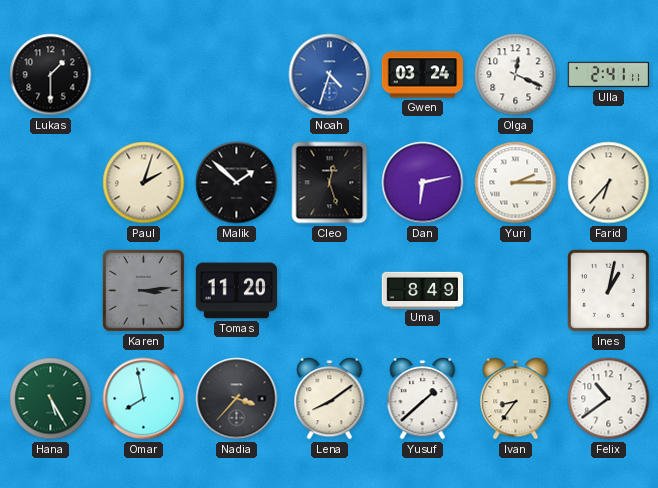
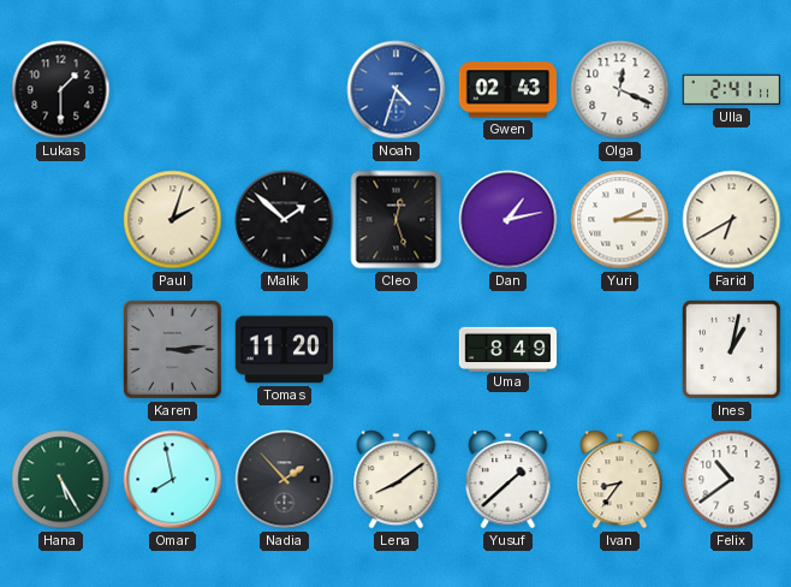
Gwen: 03:24 -> 02:43 (507, 90)
Dan: 6:13 -> 1:13 (508, 220)
Farid: 6:37 -> 6:40 (732, 220)
Nadia: 3:37 -> 1:53 (285, 480)
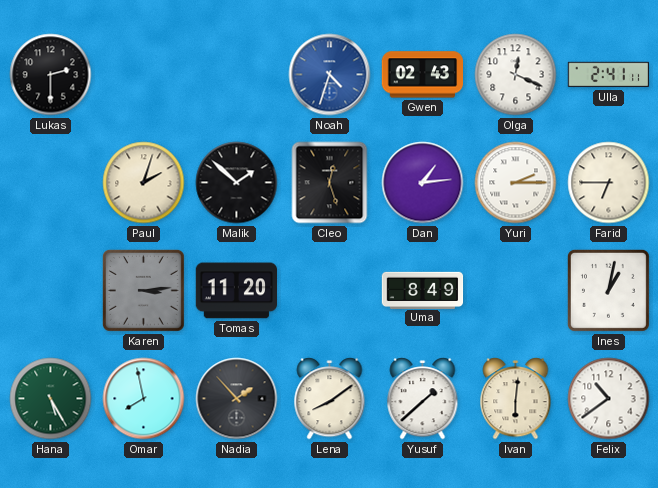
Lukas: 1:30 -> 2:30 (51, 75)
Dan: 1:13 -> 1:14 (423, 183)
Farid: 6:40 -> 6:45 (609, 183)
Ivan: 8:36 -> 6:01 (516, 399)
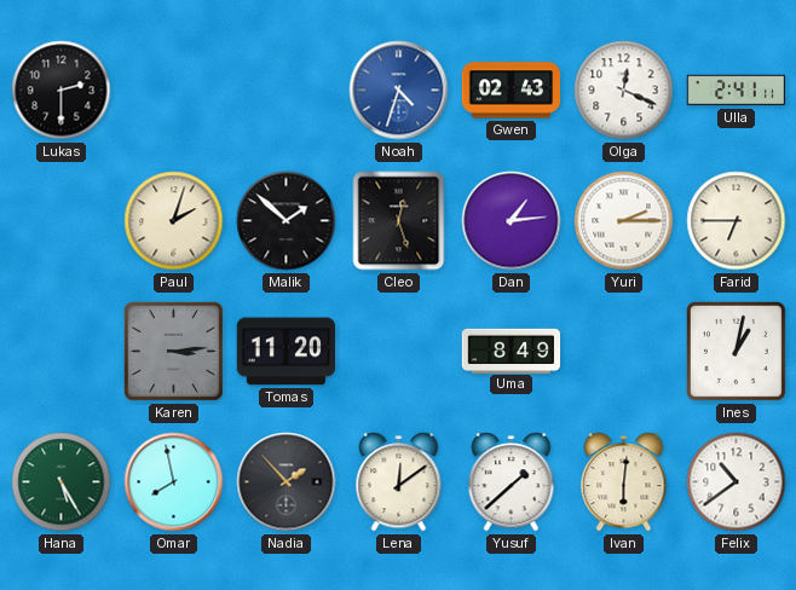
Lena: 8:09 -> 12:09 (399, 482)
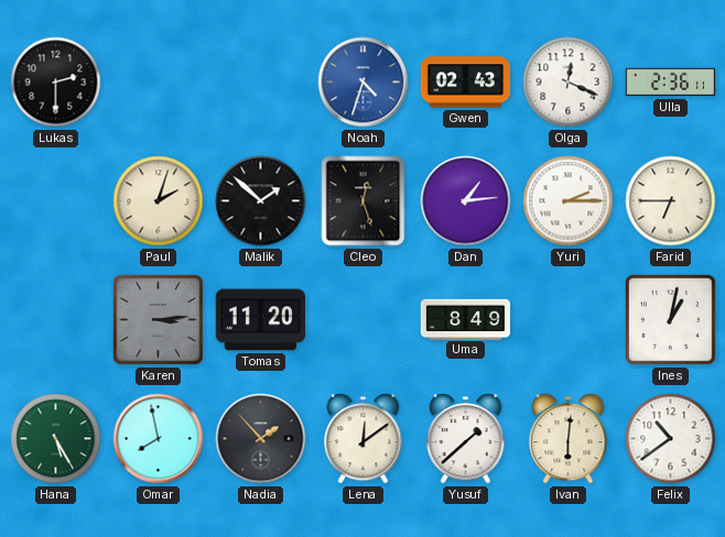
Ulla: 2:41 -> 2:36 (671, 83)
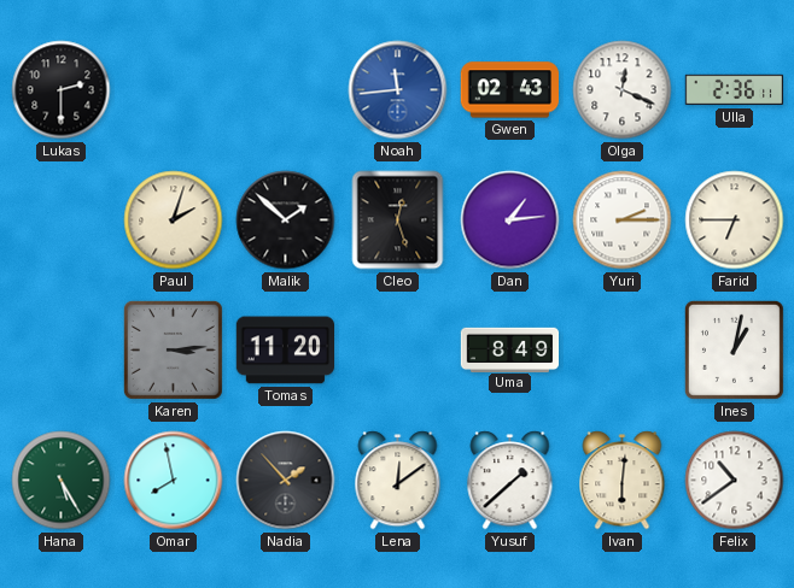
Noah: 4:33 -> 11:44 (398, 90)
